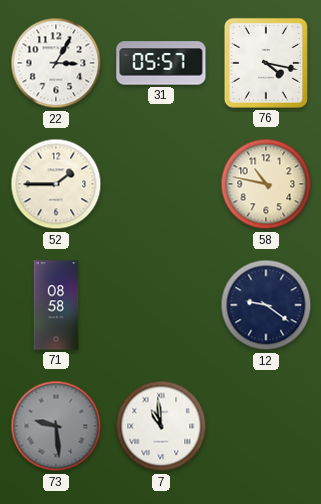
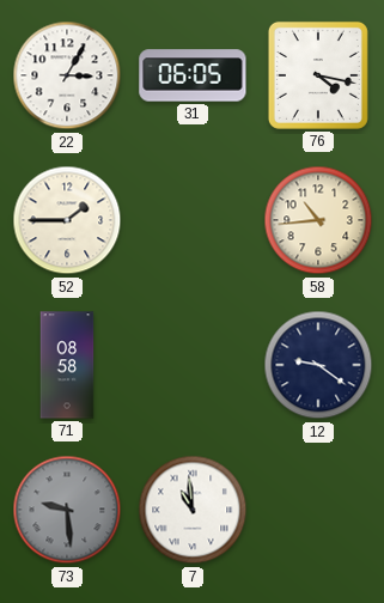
31: 05:57 -> 06:05 (193, 75)
58: 10:47 -> 10:44 (318, 220)
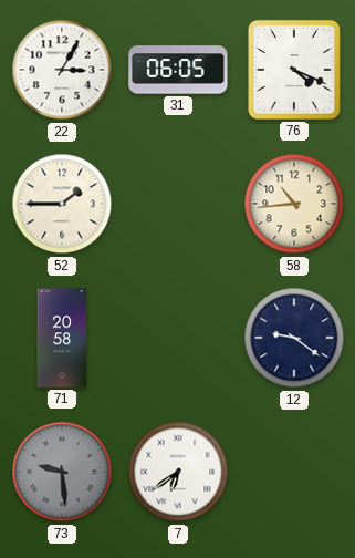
76: 4:17 -> 4:19 (294, 70)
71: 08:58 -> 20:58 (62, 338)
7: 10:59 -> 6:39 (178, 472)
